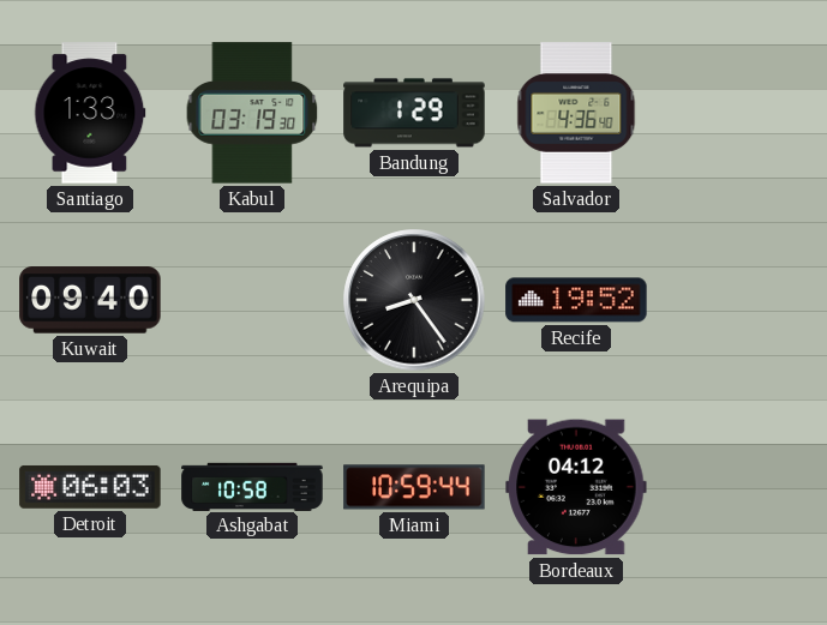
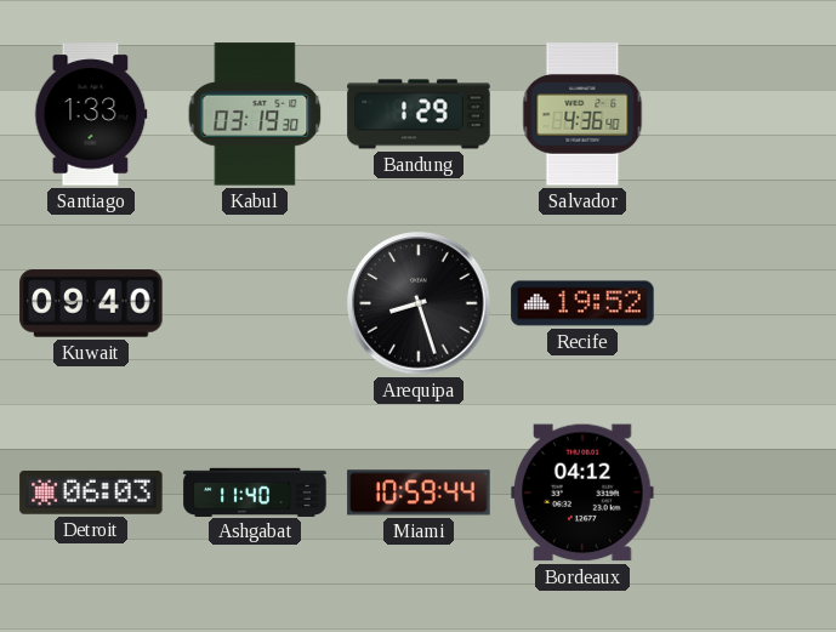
Arequipa: 8:24 -> 8:27 (419, 303)
Ashgabat: 10:58 -> 11:40 (255, 491)
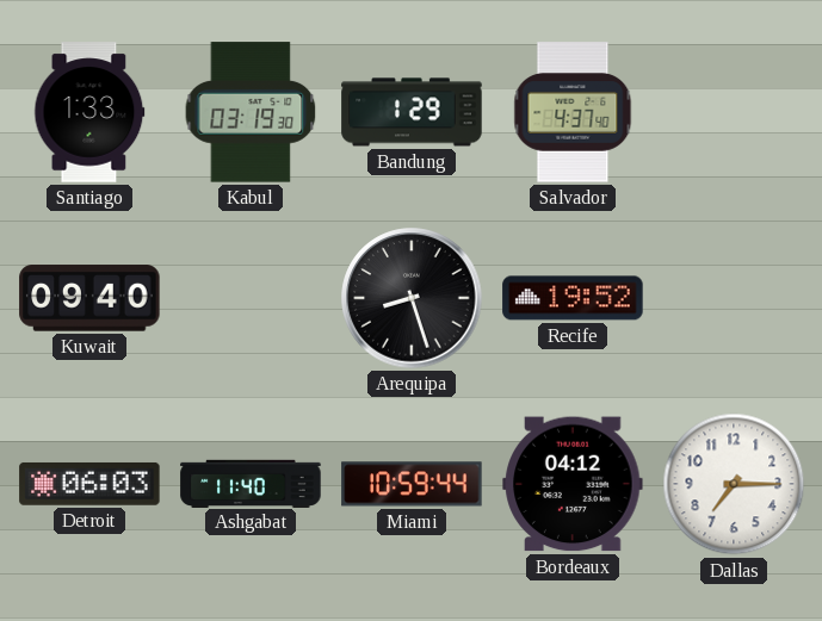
Salvador: 4:36 -> 4:37 (573, 112)
Dallas: none -> 7:15 (734, 484)
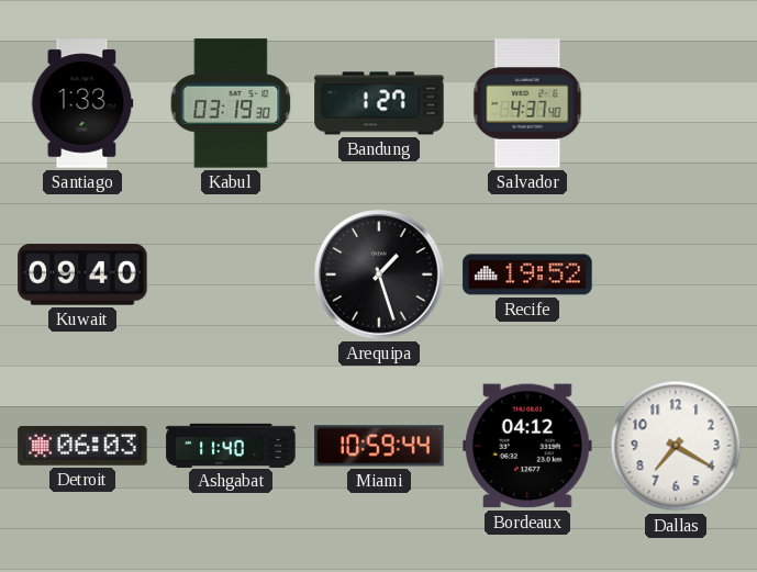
Bandung: 1:29 -> 1:27 (379, 103)
Arequipa: 8:27 -> 1:27 (379, 274)
Dallas: 7:15 -> 7:20 (676, 446)
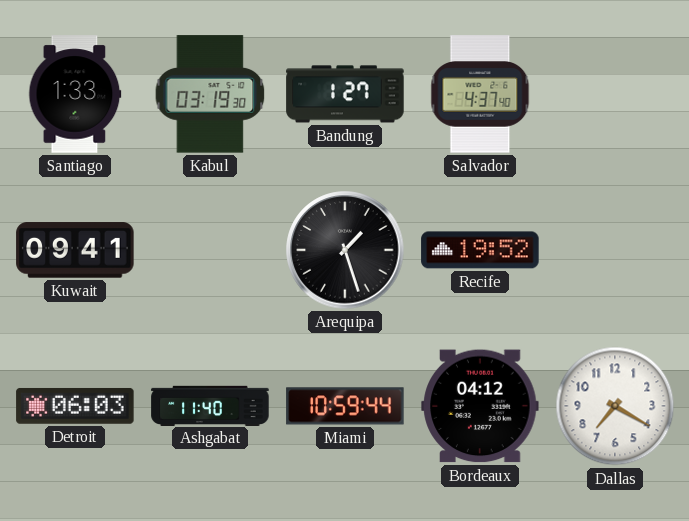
Kuwait: 09:40 -> 09:41 (75, 250)
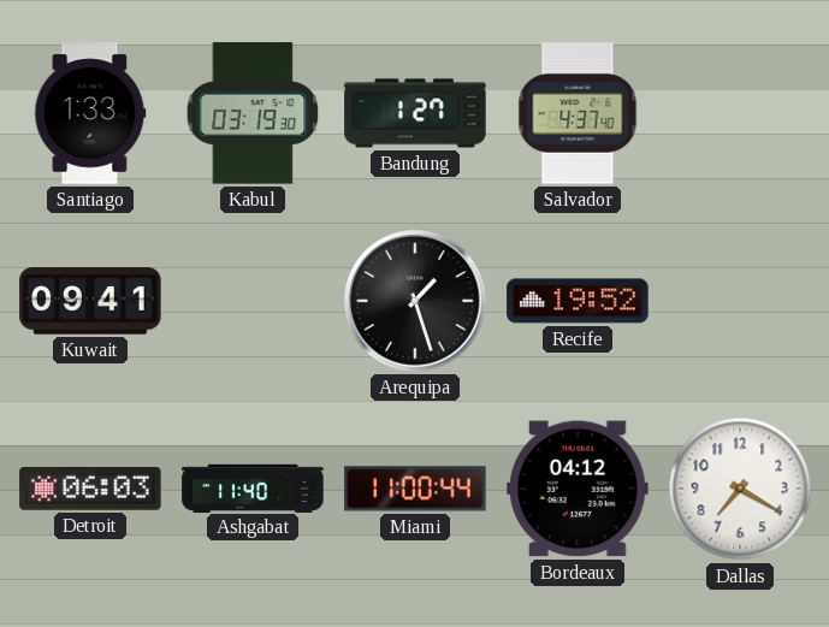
Miami: 10:59 -> 11:00 (415, 489)
